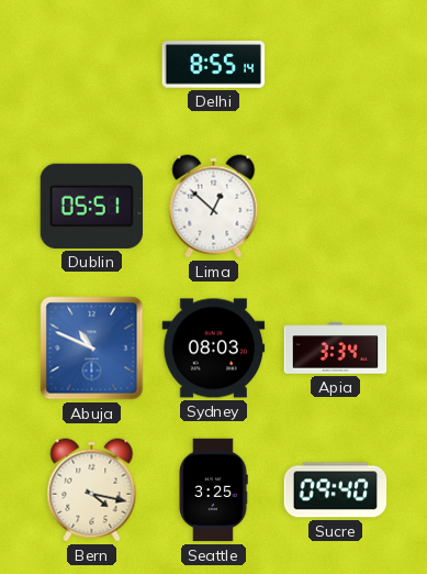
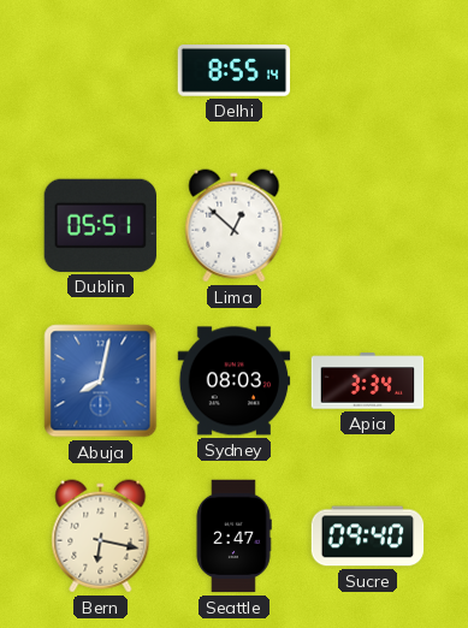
Abuja: 10:49 -> 8:02 (101, 381)
Bern: 4:17 -> 6:17 (101, 537)
Seattle: 3:25 -> 2:47 (233, 537)
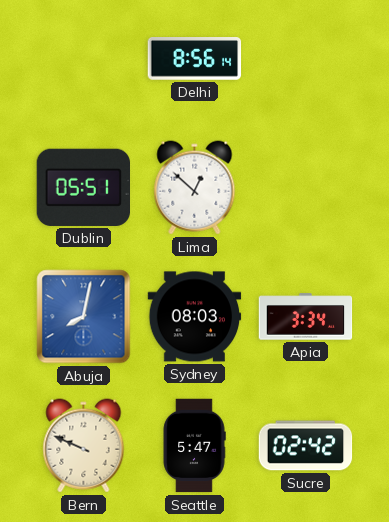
Delhi: 8:55 -> 8:56 (195, 59)
Bern: 6:17 -> 9:49 (84, 446)
Seattle: 2:47 -> 5:47 (194, 446)
Sucre: 09:40 -> 02:42 (306, 446)
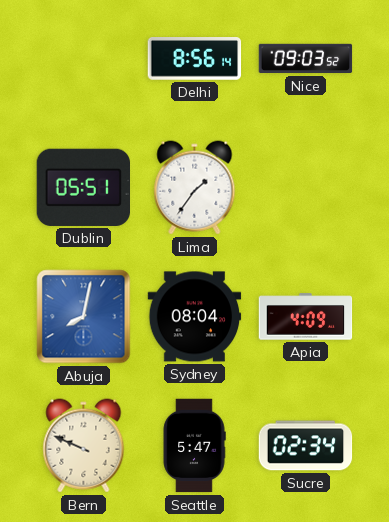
Nice: none -> 09:03 (306, 59)
Lima: 12:52 -> 1:36 (195, 188)
Sydney: 08:03 -> 08:04 (195, 317)
Apia: 3:34 -> 4:09 (306, 317)
Sucre: 02:42 -> 02:34 (306, 446)
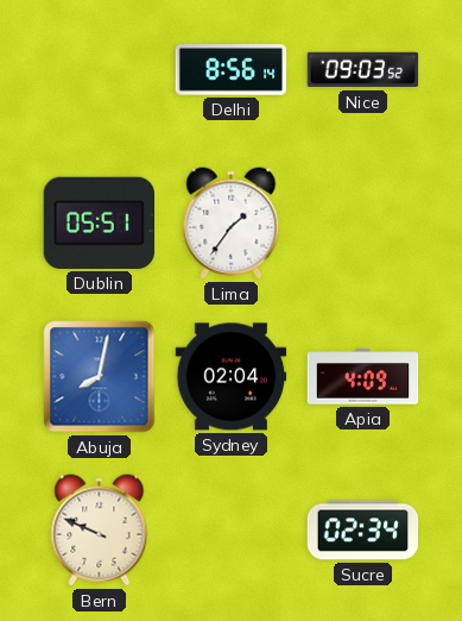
Sydney: 08:04 -> 02:04 (232, 377)
Seattle: 5:47 -> none (194, 446)
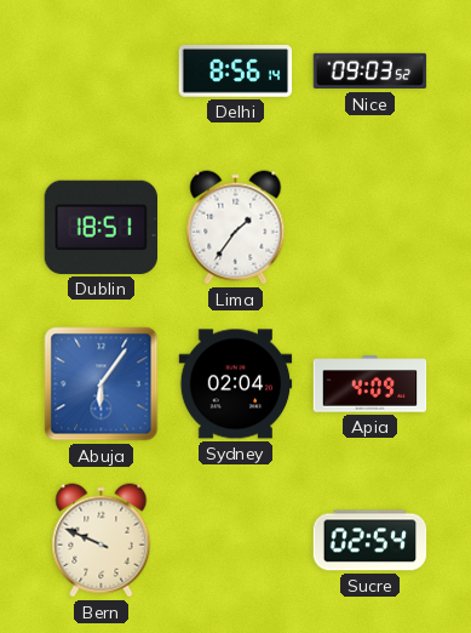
Dublin: 05:51 -> 18:51 (100, 227)
Abuja: 8:02 -> 6:06 (102, 384)
Sucre: 02:34 -> 02:54 (371, 541)
